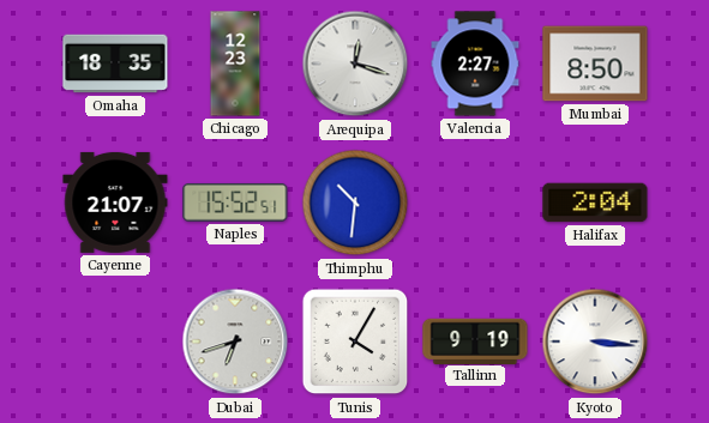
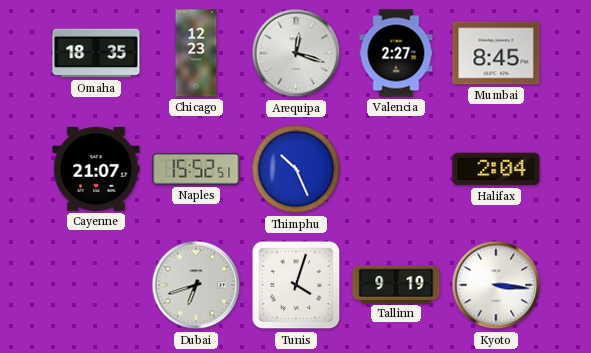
Mumbai: 8:50 -> 8:45 (496, 53)
Thimphu: 10:31 -> 10:26 (296, 169)
Tunis: 4:05 -> 4:03 (296, 285)
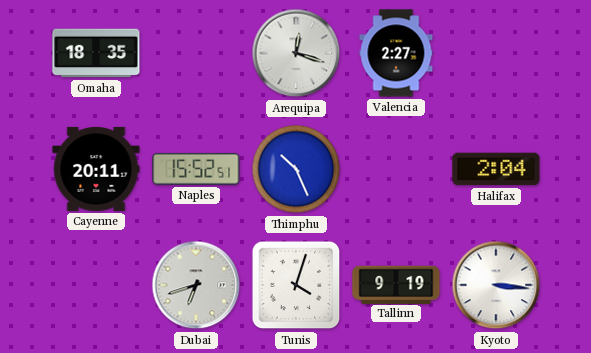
Chicago: 12:23 -> none (196, 53)
Mumbai: 8:45 -> none (496, 53)
Cayenne: 21:07 -> 20:11 (96, 169)
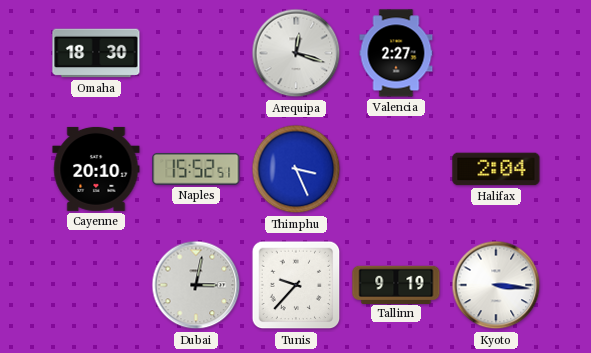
Omaha: 18:35 -> 18:30 (96, 53)
Cayenne: 20:11 -> 20:10 (96, 169)
Thimphu: 10:26 -> 3:26 (296, 169)
Dubai: 6:42 -> 3:02 (196, 285)
Tunis: 4:03 -> 9:37 (296, 285)
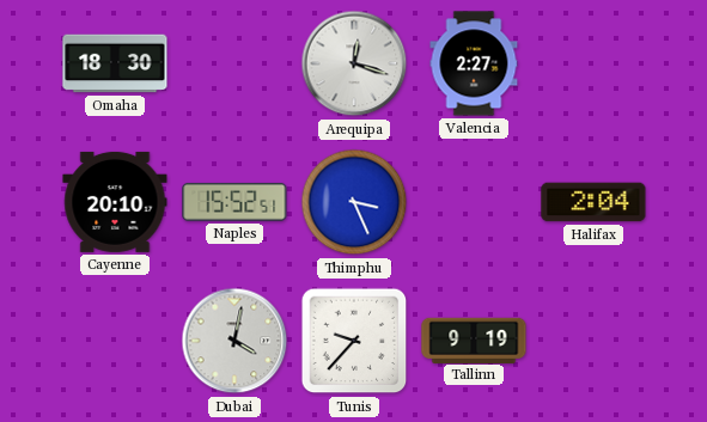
Dubai: 3:02 -> 4:02 (234, 341)
Kyoto: 3:16 -> none (496, 285)
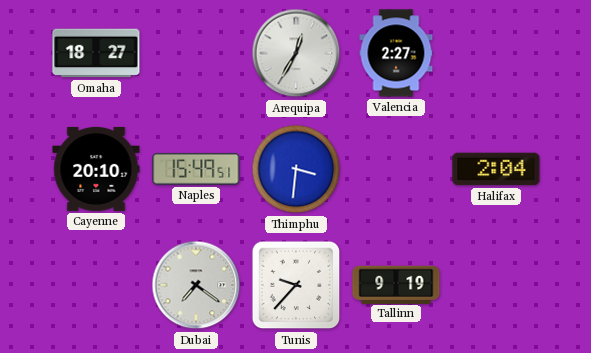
Omaha: 18:30 -> 18:27 (96, 53)
Arequipa: 12:18 -> 12:35 (296, 53)
Naples: 15:52 -> 15:49 (196, 169)
Thimphu: 3:26 -> 3:31 (296, 169)
Dubai: 4:02 -> 7:21 (196, 285)
